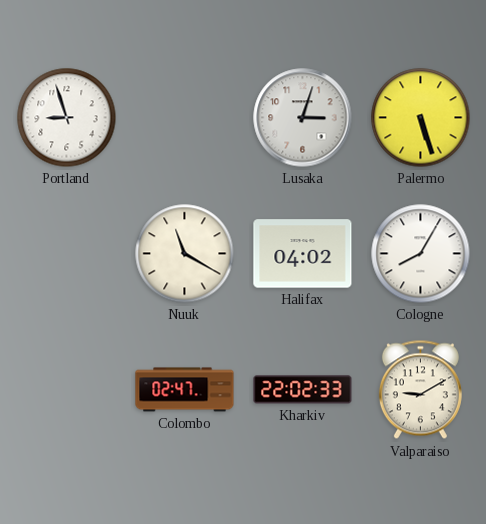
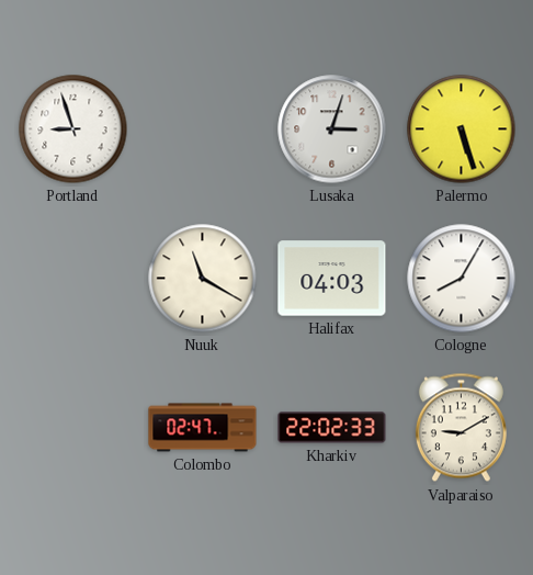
Halifax: 04:02 -> 04:03 (332, 279)
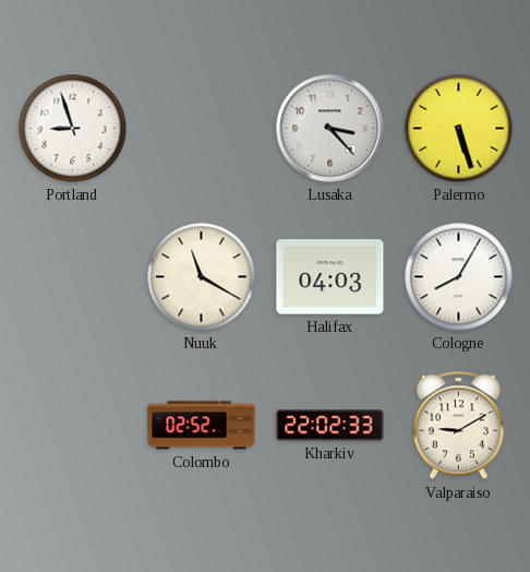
Lusaka: 3:03 -> 3:23 (330, 129)
Colombo: 02:47 -> 02:52 (202, 426)
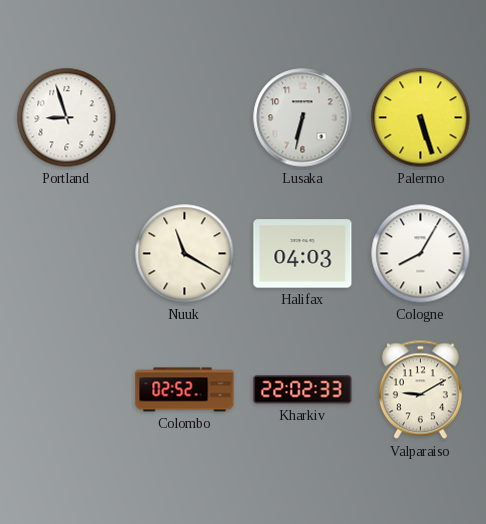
Lusaka: 3:23 -> 6:32 (303, 118)
